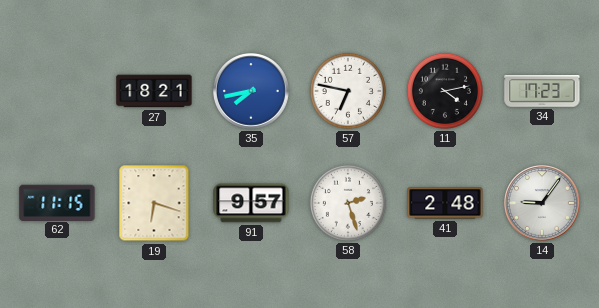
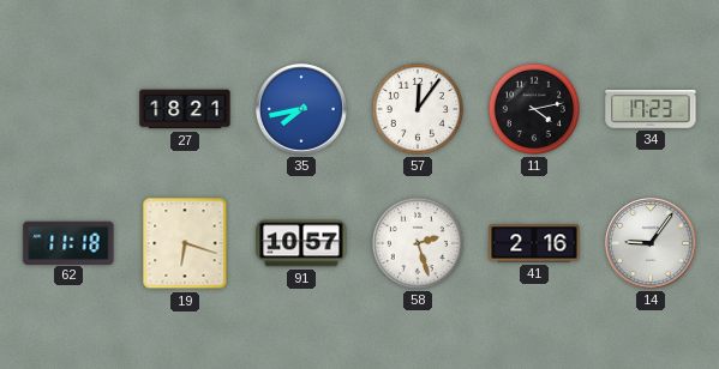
57: 6:47 -> 12:06 (418, 109)
62: 11:15 -> 11:18 (68, 242)
91: 9:57 -> 10:57 (301, 243)
41: 2:48 -> 2:16 (534, 243)
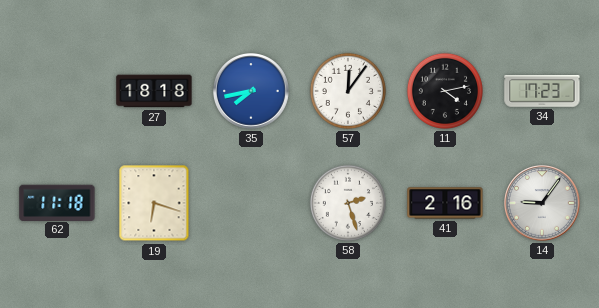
27: 18:21 -> 18:18 (154, 91)
91: 10:57 -> none (301, 243)
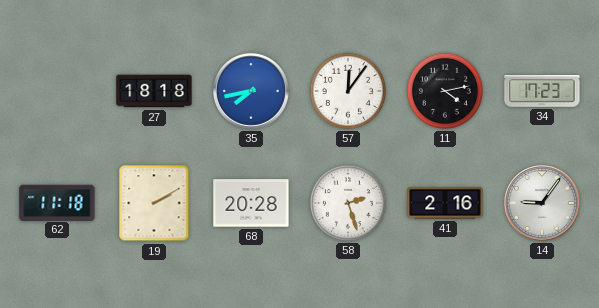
19: 6:18 -> 2:10 (154, 203)
68: none -> 20:28 (251, 203)
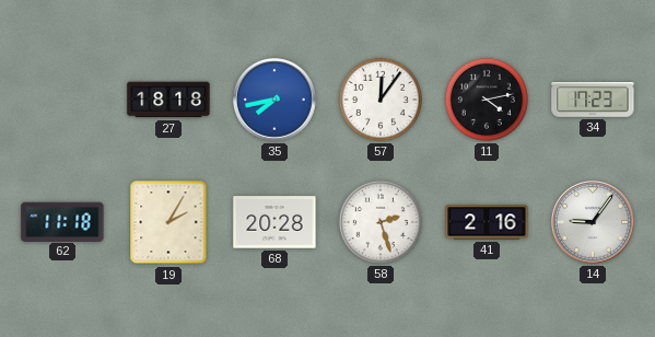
19: 2:10 -> 2:05 (168, 222)
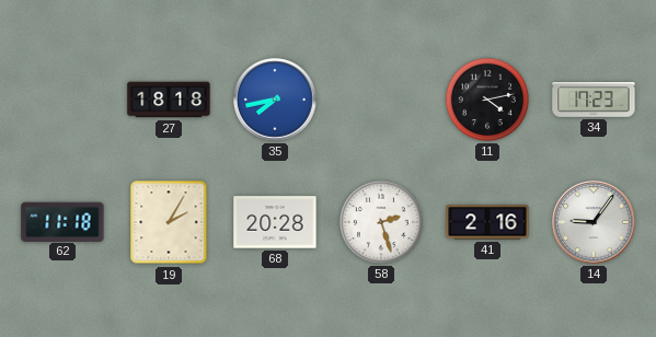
57: 12:06 -> none (381, 100)
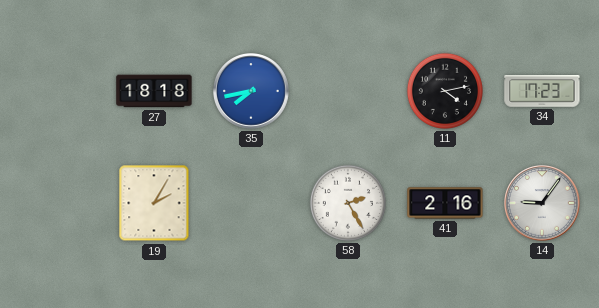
62: 11:18 -> none (62, 221)
68: 20:28 -> none (275, 222)
58: 2:27 -> 2:25 (348, 203)
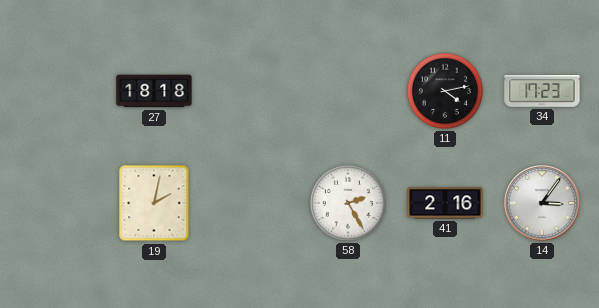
35: 7:43 -> none (252, 92)
19: 2:05 -> 2:02 (154, 203)
14: 9:06 -> 3:06 (543, 204)
